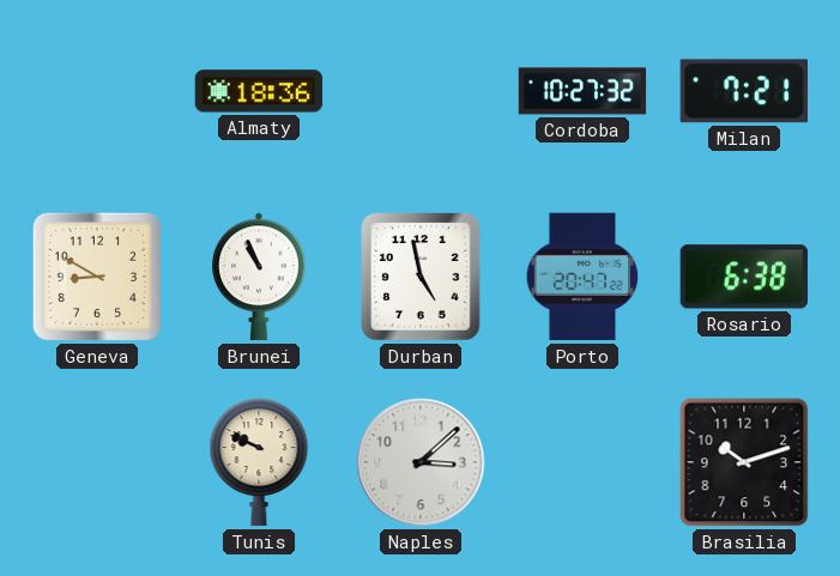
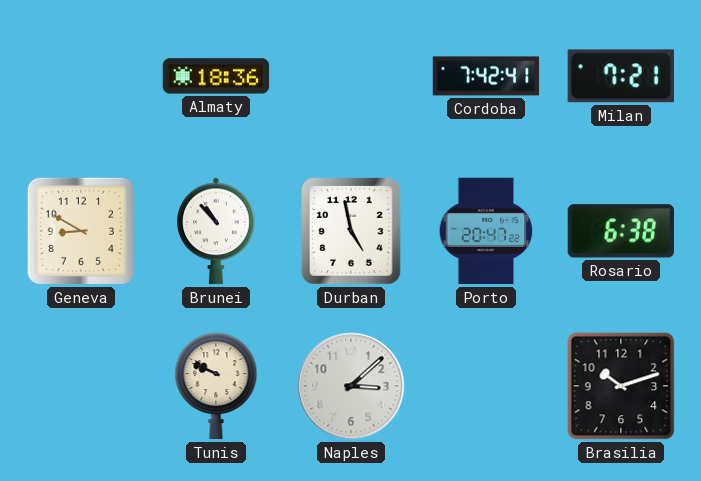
Cordoba: 10:27 -> 7:42 (486, 76)
Brunei: 10:56 -> 10:53 (216, 231)
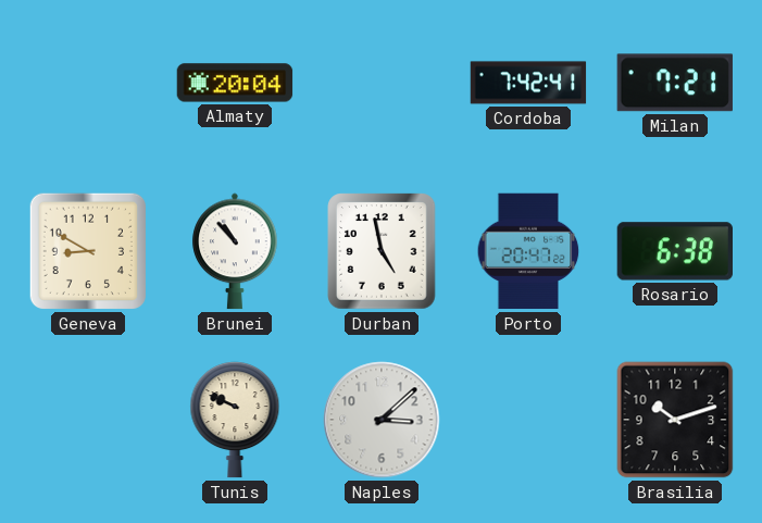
Almaty: 18:36 -> 20:04 (235, 83)
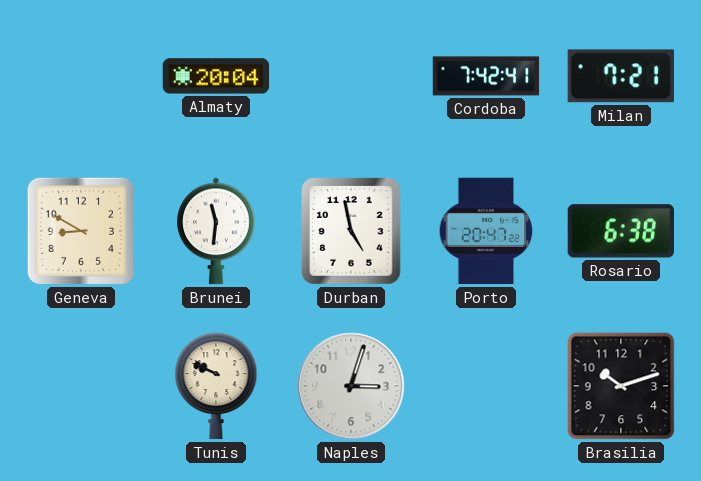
Brunei: 10:53 -> 11:31 (216, 231)
Naples: 3:08 -> 3:03 (351, 386)
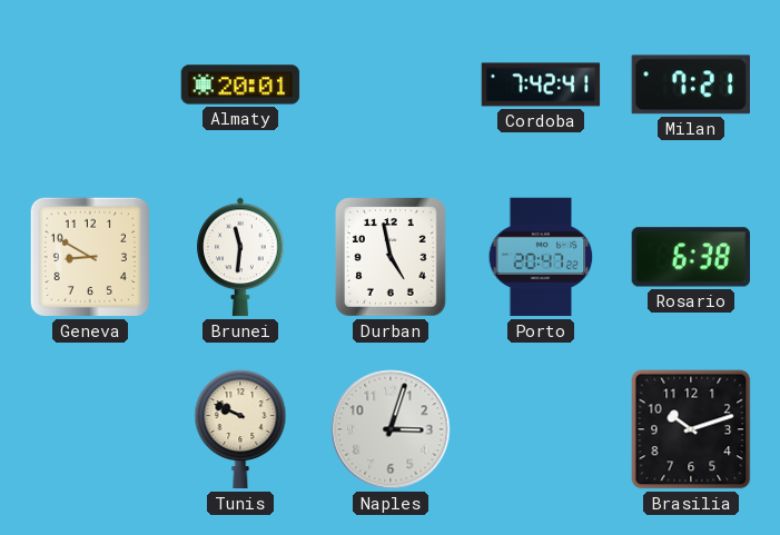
Almaty: 20:04 -> 20:01 (240, 85)
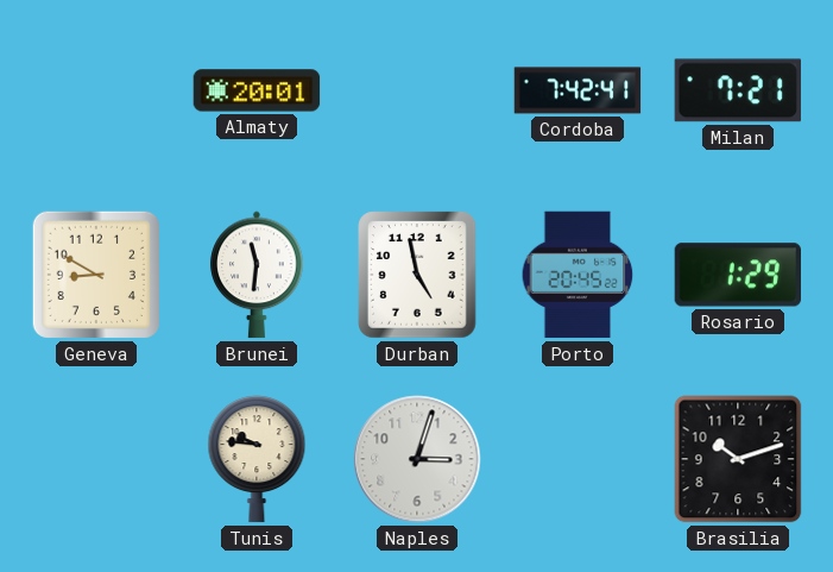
Porto: 20:47 -> 20:45 (578, 275)
Rosario: 6:38 -> 1:29 (737, 275)
Tunis: 9:49 -> 9:46 (257, 459)
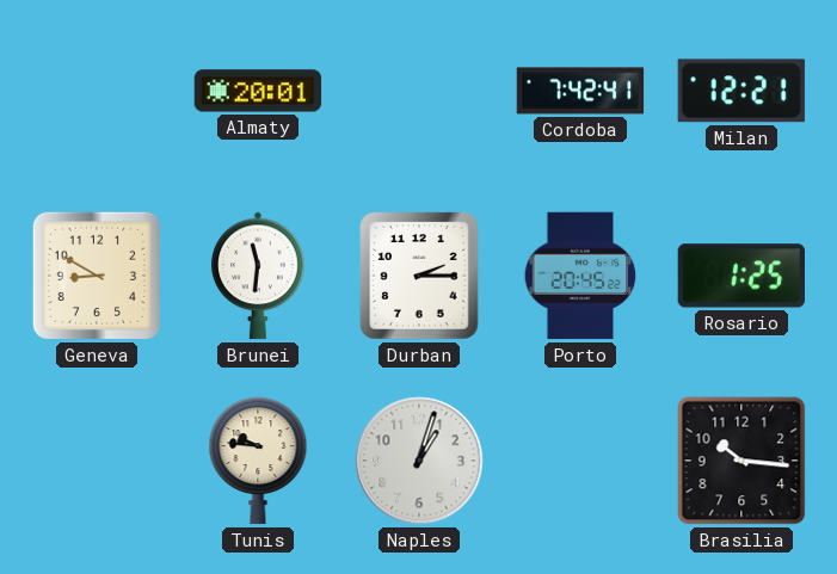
Milan: 7:21 -> 12:21 (741, 91)
Durban: 4:58 -> 2:15 (419, 276)
Rosario: 1:29 -> 1:25 (740, 276)
Naples: 3:03 -> 1:03 (419, 461)
Brasilia: 10:12 -> 10:16 (741, 461)
